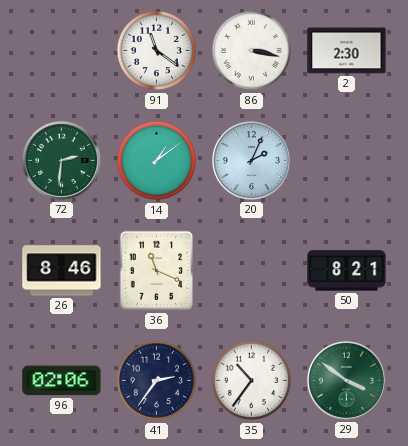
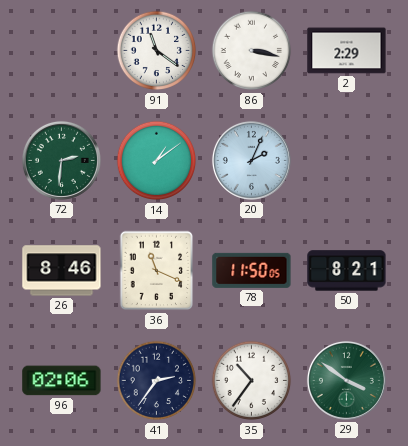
2: 2:30 -> 2:29 (347, 51)
78: none -> 11:50 (252, 270)
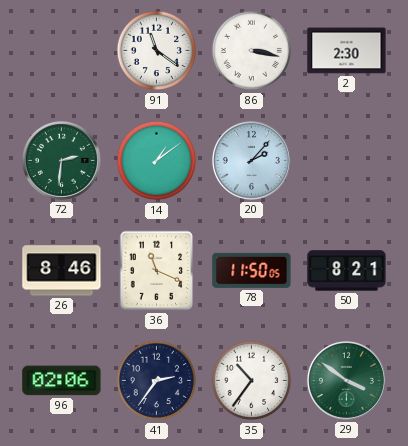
2: 2:29 -> 2:30 (347, 51)
20: 2:04 -> 2:07 (251, 160)
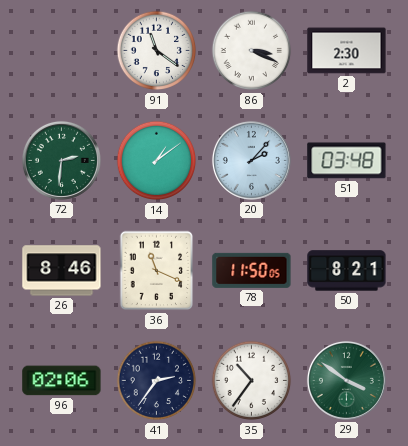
86: 3:17 -> 3:19 (252, 51)
51: none -> 03:48 (347, 161)
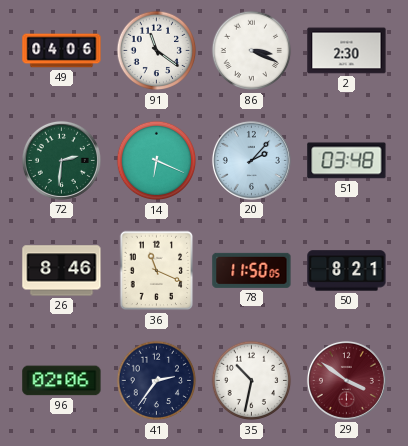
49: none -> 04:06 (62, 51)
14: 1:09 -> 6:19 (157, 161)
35: 10:36 -> 10:32 (252, 381)
29 dial: green -> burgundy (346, 380)
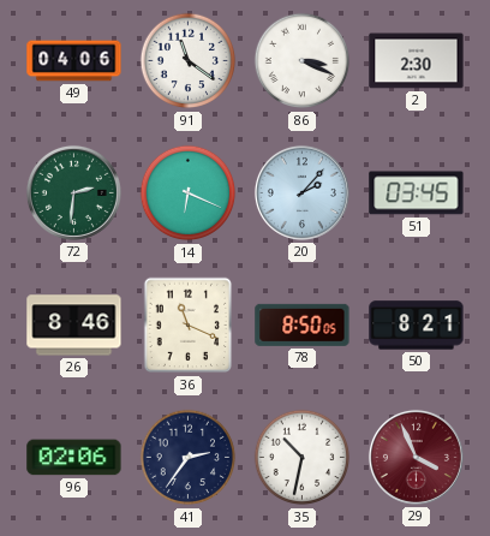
51: 03:48 -> 03:45 (417, 193)
78: 11:50 -> 8:50 (303, 324)
29: 3:51 -> 3:56 (416, 457)
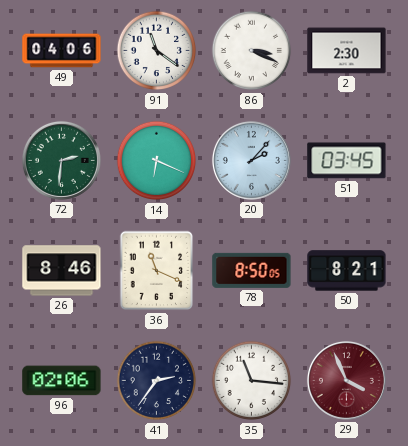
35: 10:32 -> 11:16 (252, 381)
